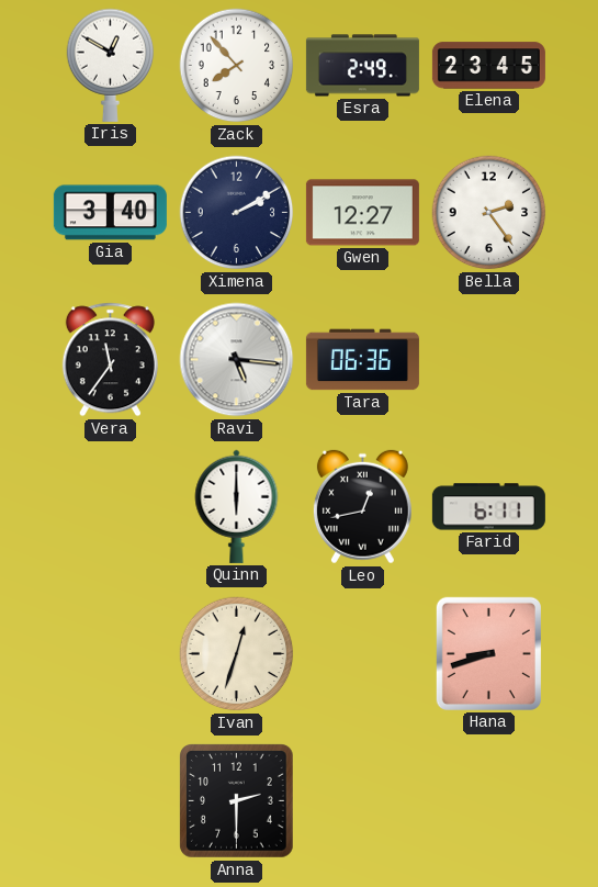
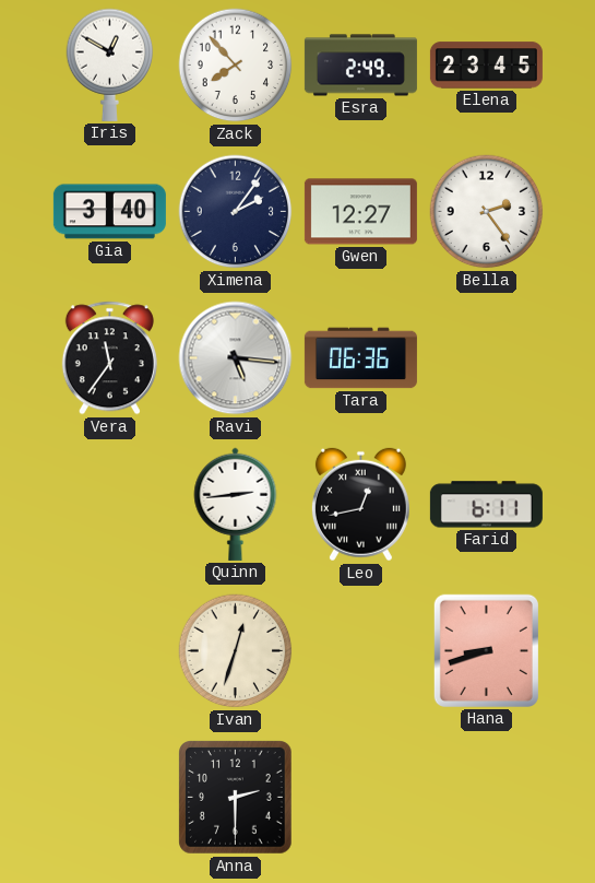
Ximena: 2:10 -> 2:06 (236, 212)
Quinn: 6:00 -> 2:44 (236, 504)
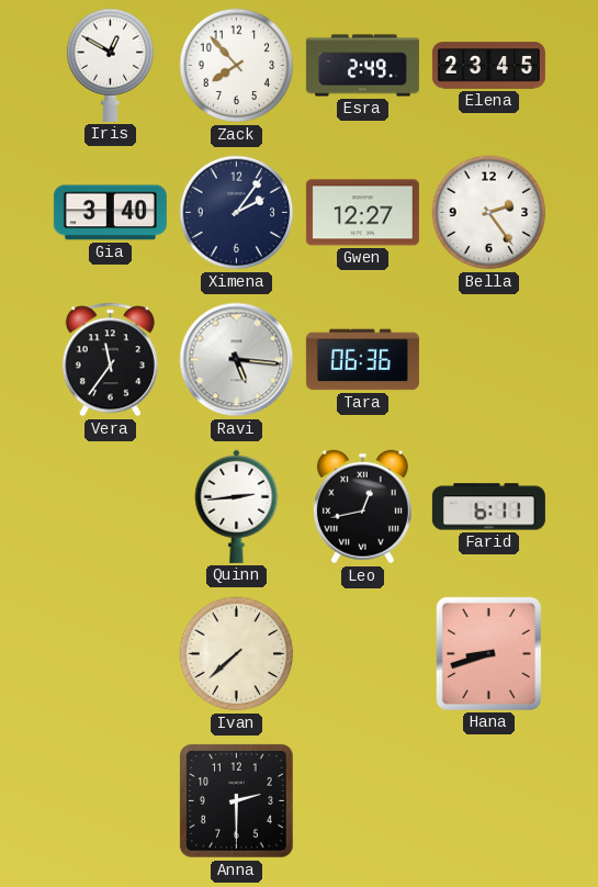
Ivan: 12:33 -> 7:38 (237, 654)
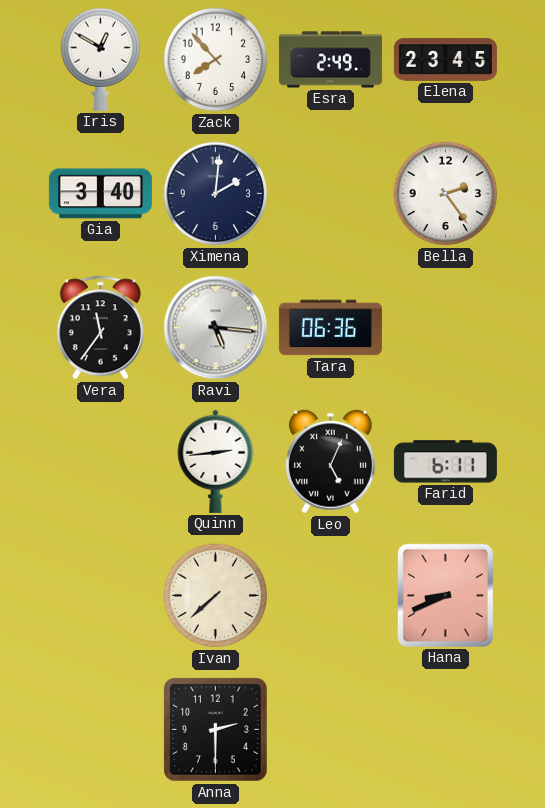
Ximena: 2:06 -> 2:01 (216, 194)
Gwen: 12:27 -> none (362, 213)
Leo: 12:43 -> 5:04 (330, 462)
Hana: 8:42 -> 8:41 (445, 595)
